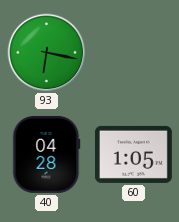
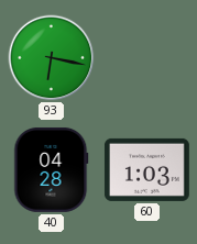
60: 1:05 -> 1:03 (146, 169)
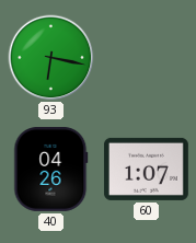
40: 04:28 -> 04:26 (51, 169)
60: 1:03 -> 1:07 (146, 169)
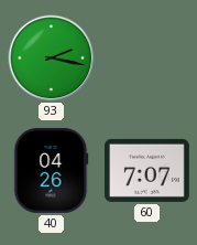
93: 6:17 -> 2:17 (52, 58)
60: 1:07 -> 7:07 (146, 170)
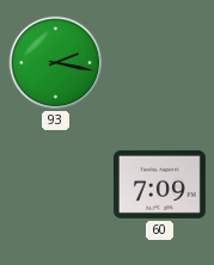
40: 04:26 -> none (52, 170)
60: 7:07 -> 7:09 (159, 184)
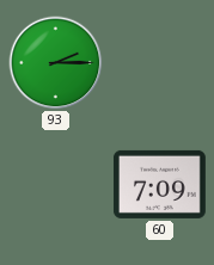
93: 2:17 -> 2:15 (56, 63)
